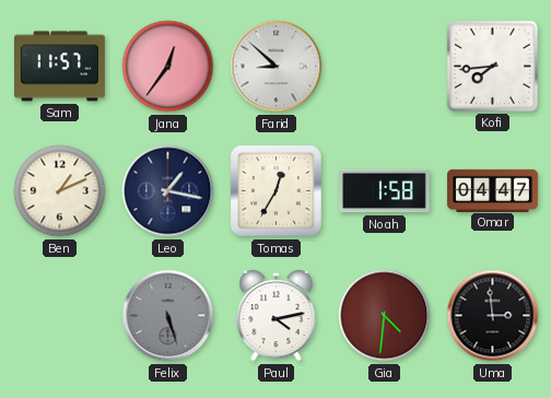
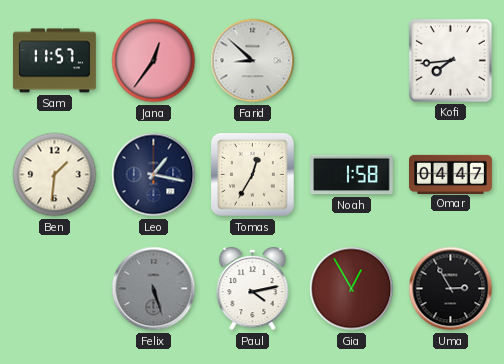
Ben: 1:11 -> 1:31 (55, 175)
Gia: 4:31 -> 12:55 (352, 289)
Uma: 2:59 -> 2:55 (451, 289)
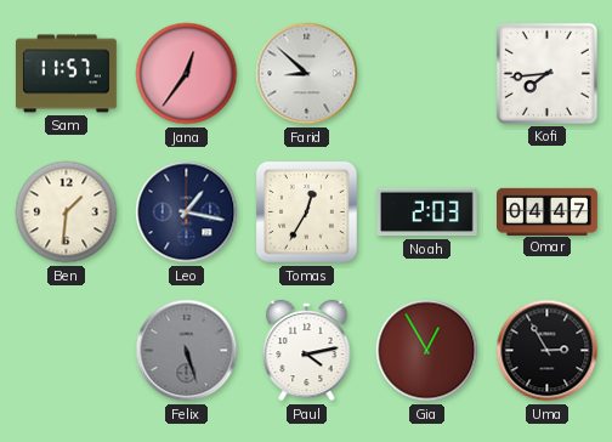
Noah: 1:58 -> 2:03 (427, 212)
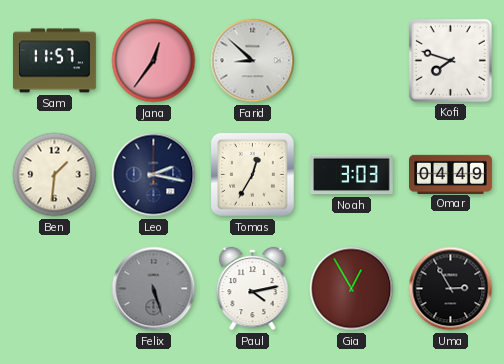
Kofi: 7:44 -> 7:48 (450, 60)
Leo: 1:17 -> 2:17 (154, 175)
Noah: 2:03 -> 3:03 (352, 175)
Omar: 04:47 -> 04:49 (451, 174)
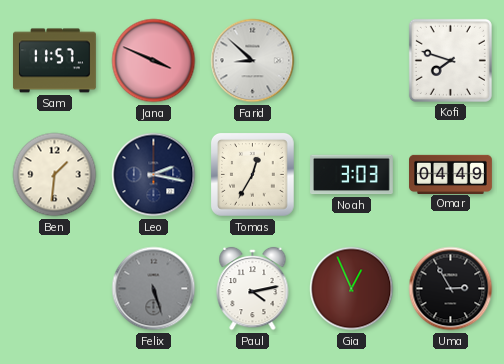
Jana: 12:36 -> 3:49 (154, 61)
Gia: 12:55 -> 12:56 (352, 289)
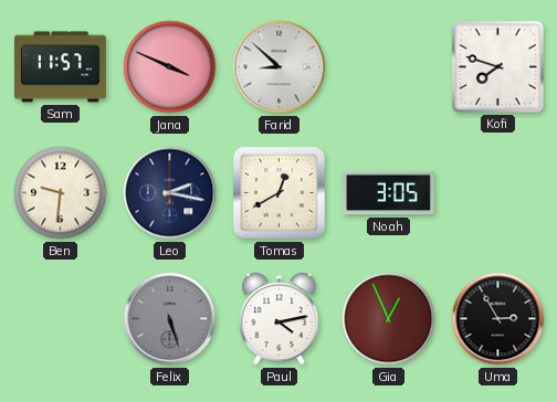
Ben: 1:31 -> 9:31 (61, 193)
Tomas: 12:35 -> 12:40 (280, 193)
Noah: 3:03 -> 3:05 (389, 193)
Omar: 04:49 -> none (451, 174)
